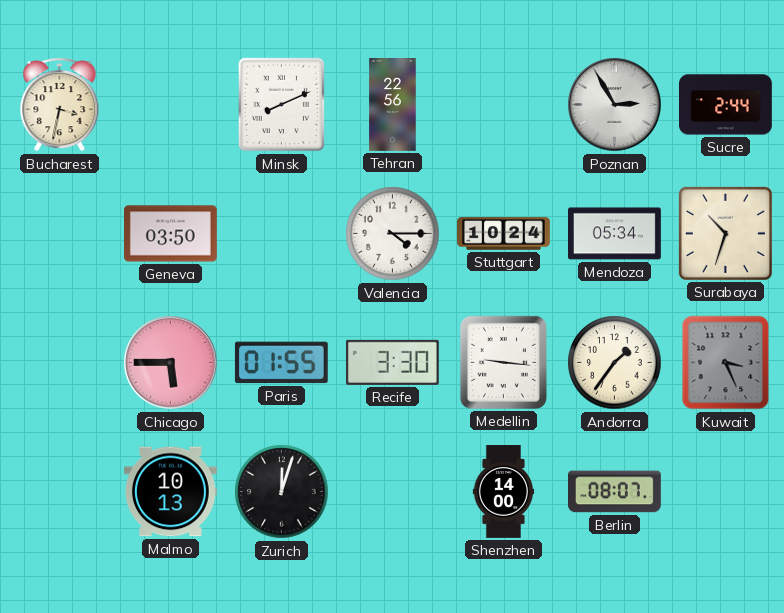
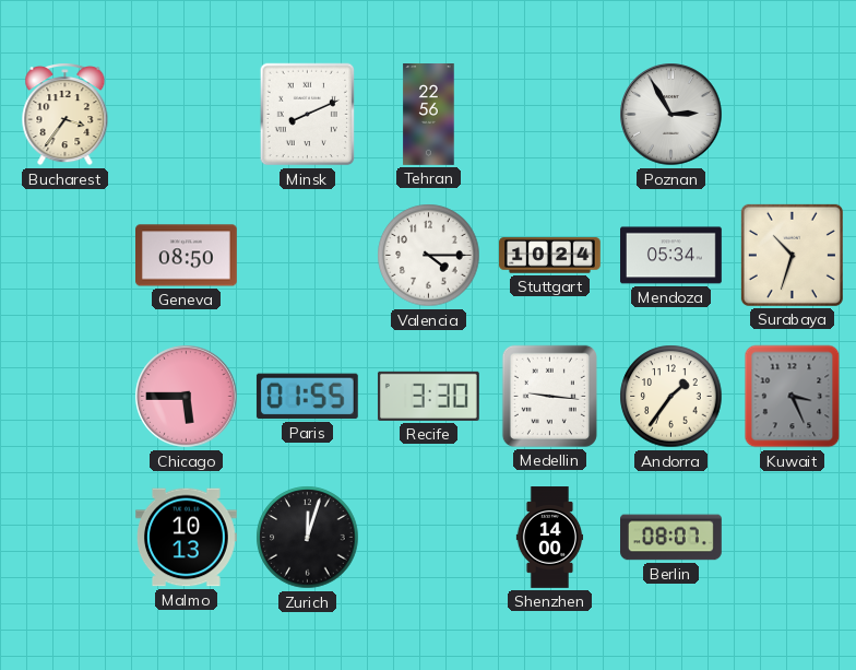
Bucharest: 3:32 -> 3:36 (66, 115)
Sucre: 2:44 -> none (726, 105)
Geneva: 03:50 -> 08:50 (187, 256)
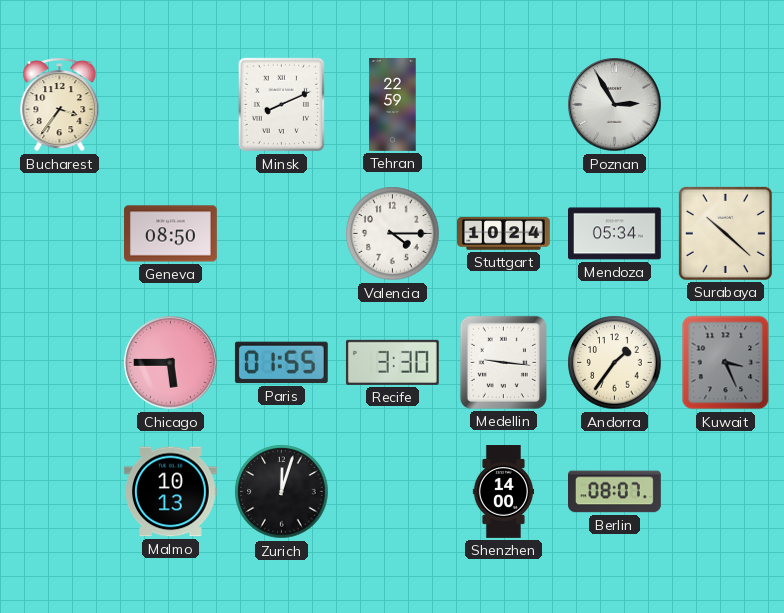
Tehran: 22:56 -> 22:59 (393, 105)
Surabaya: 10:33 -> 10:22 (725, 233)
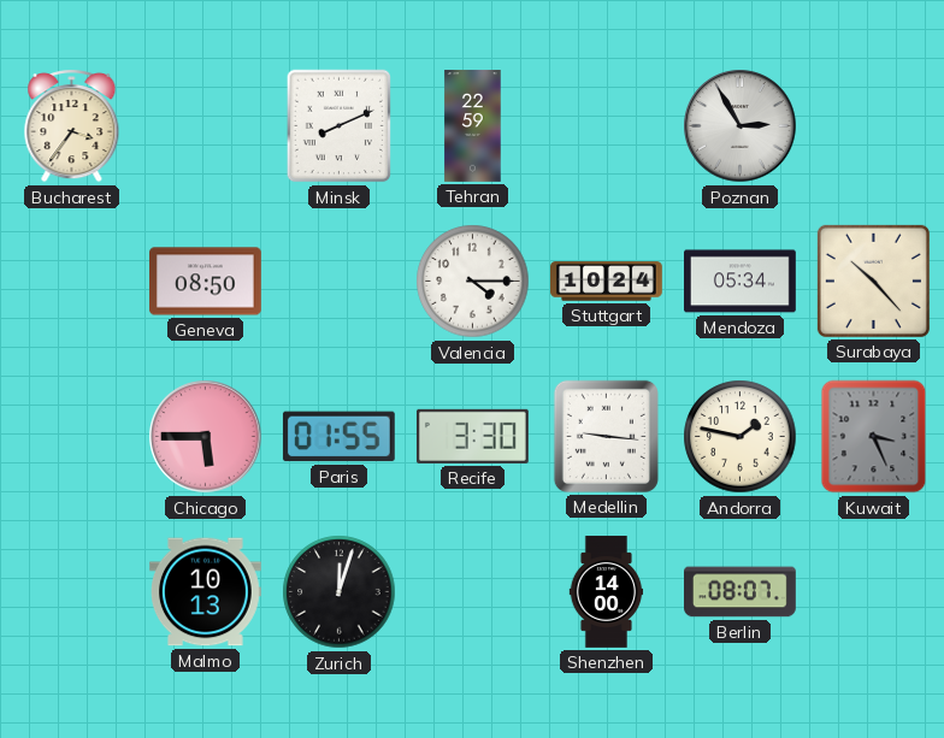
Surabaya: 10:22 -> 10:23 (873, 281)
Andorra: 1:36 -> 1:47 (741, 437)
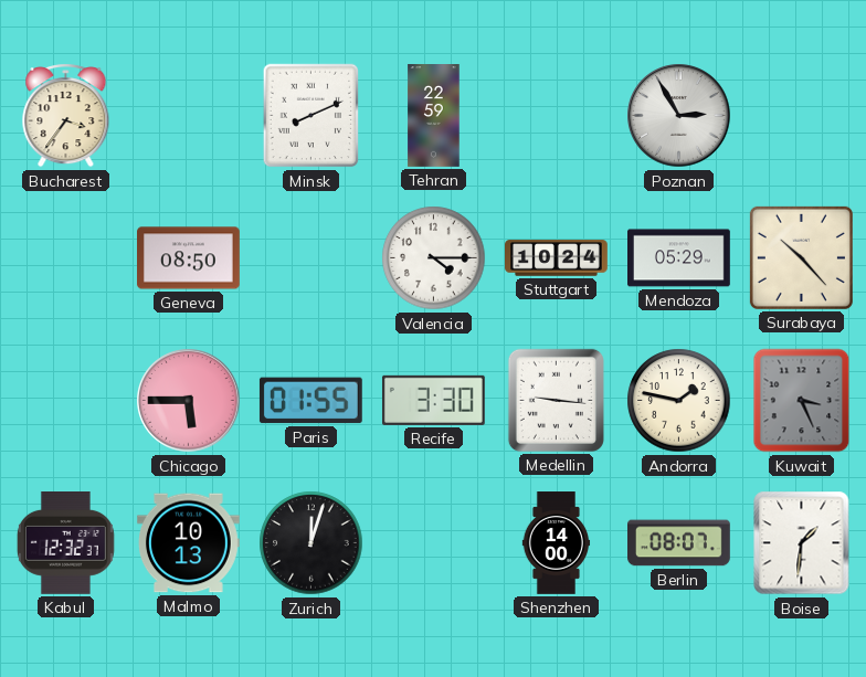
Mendoza: 05:34 -> 05:29 (679, 258)
Kabul: none -> 12:32 (65, 543)
Boise: none -> 1:31 (802, 543)
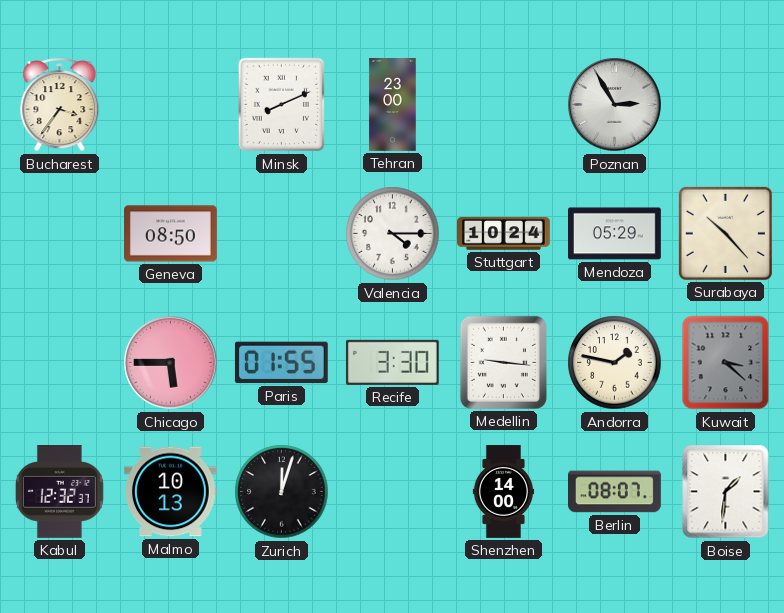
Tehran: 22:59 -> 23:00 (393, 105)
Kuwait: 3:26 -> 3:22 (726, 363)
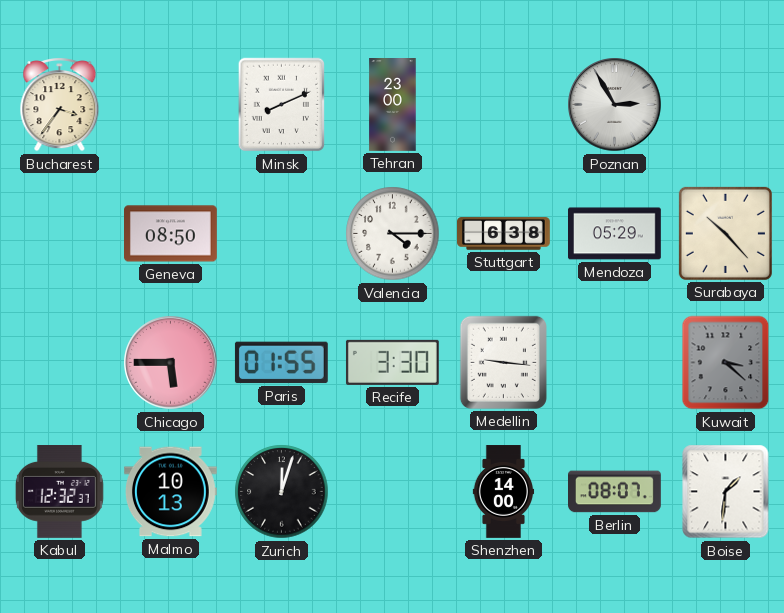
Stuttgart: 10:24 -> 6:38 (504, 234)
Andorra: 1:47 -> none (615, 363)
